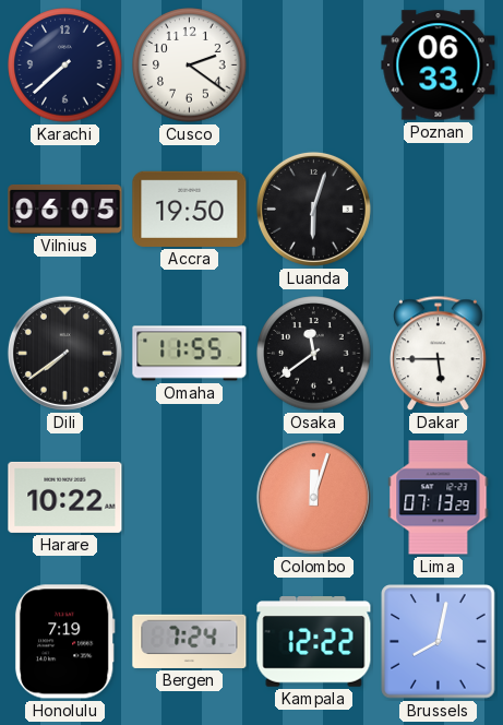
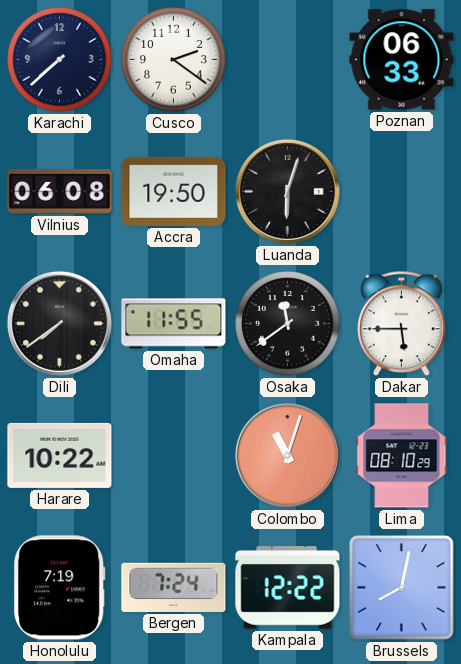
Vilnius: 06:05 -> 06:08 (60, 191)
Colombo: 12:03 -> 11:03 (287, 455)
Lima: 07:13 -> 08:10 (402, 456)
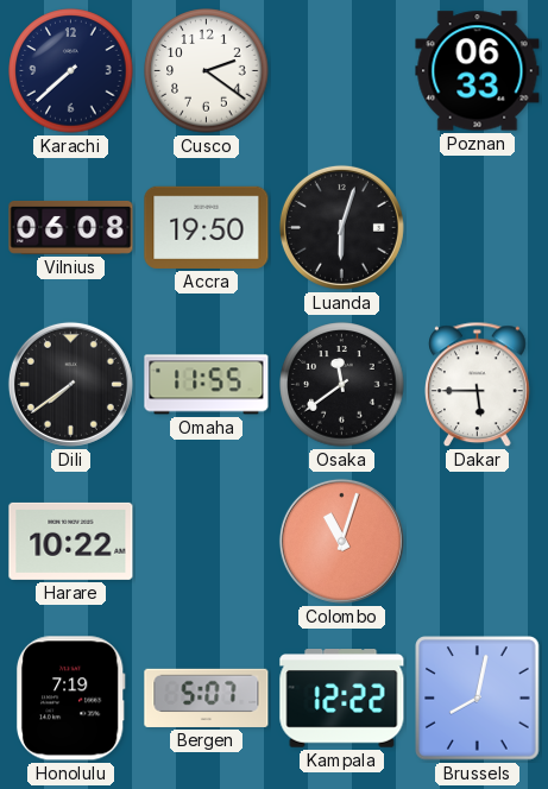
Lima: 08:10 -> none (402, 456)
Bergen: 7:24 -> 5:07 (207, 698)
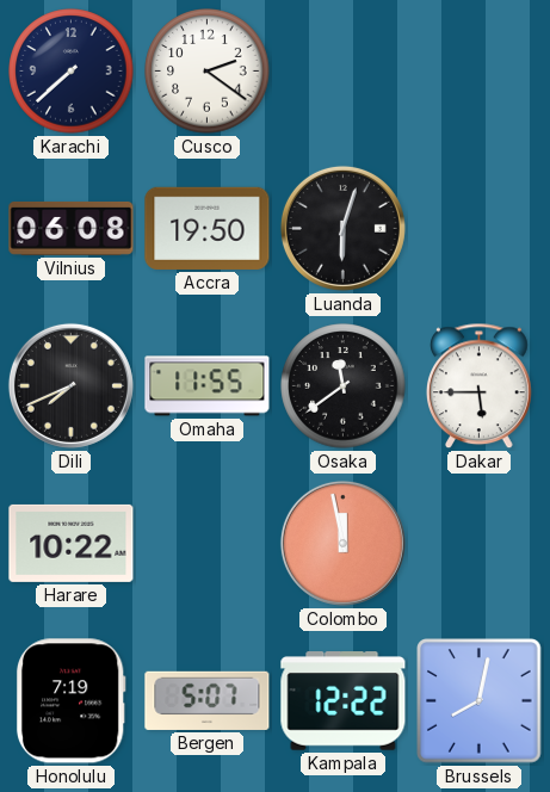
Poznan: 06:33 -> none (478, 71)
Dili: 7:39 -> 7:41 (70, 385)
Colombo: 11:03 -> 11:58 (342, 543)
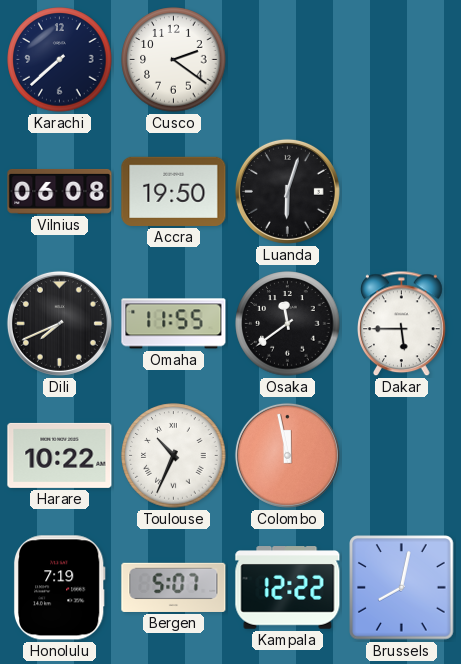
Toulouse: none -> 10:34 (174, 456)
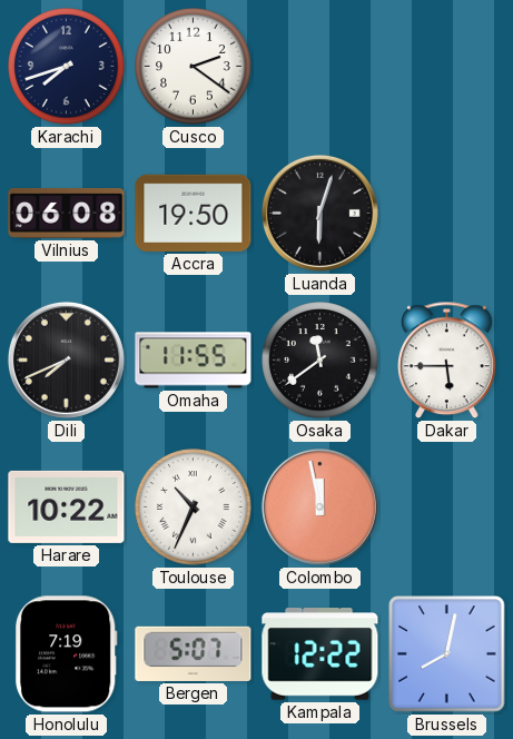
Karachi: 7:38 -> 7:42 (67, 67)
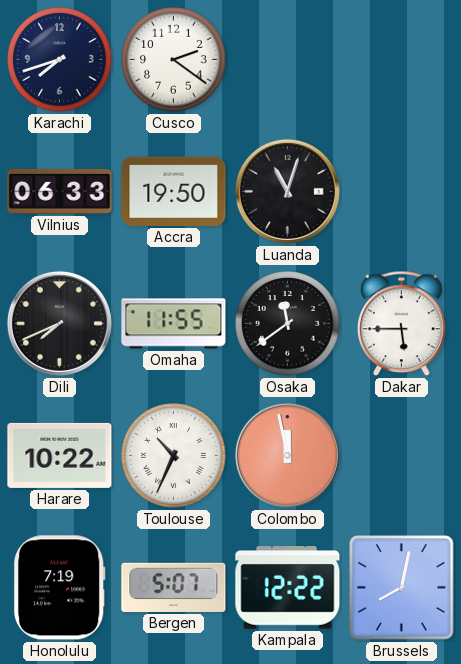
Vilnius: 06:08 -> 06:33 (60, 191)
Luanda: 6:03 -> 11:03 (287, 191)
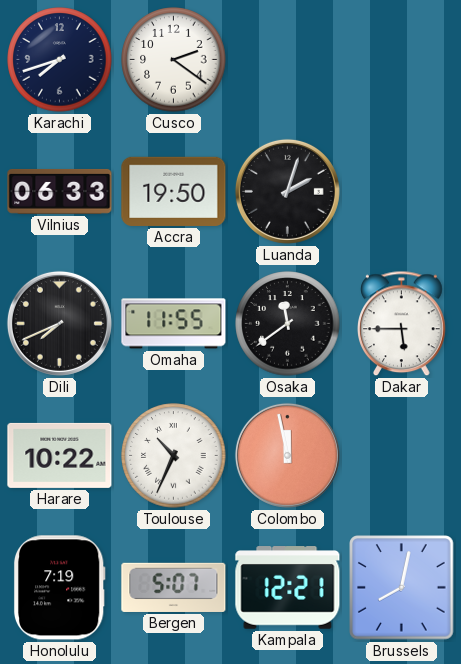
Luanda: 11:03 -> 2:03 (287, 191)
Kampala: 12:22 -> 12:21 (288, 588)
